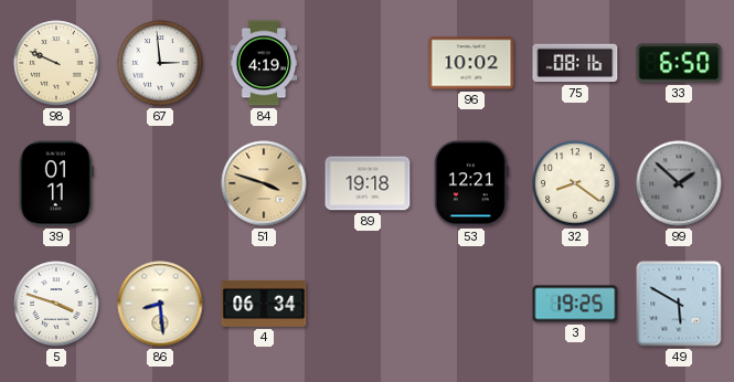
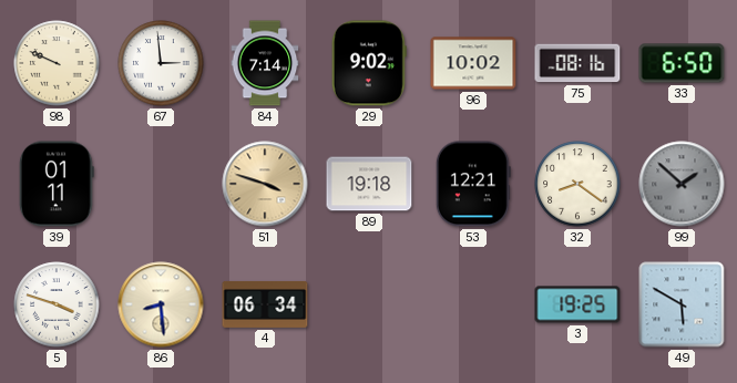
84: 4:19 -> 7:14 (265, 63)
29: none -> 9:02 (369, 63)
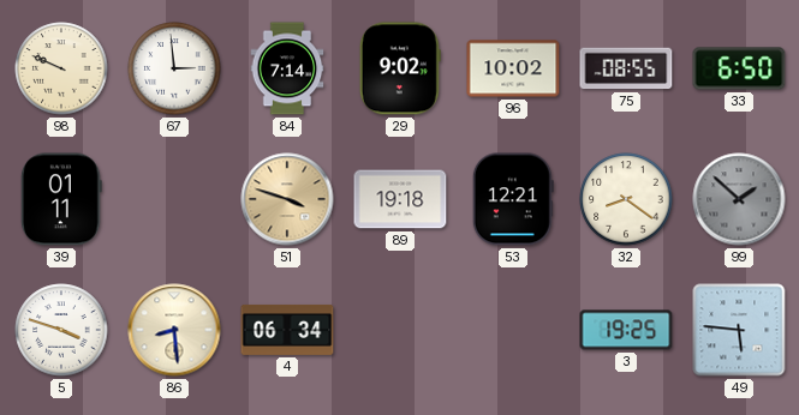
75: 08:16 -> 08:55 (626, 68)
49: 5:50 -> 5:46 (739, 330)
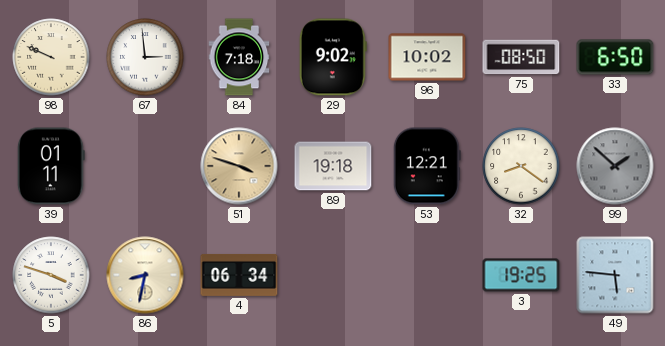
84: 7:14 -> 7:18 (239, 57)
75: 08:55 -> 08:50 (521, 57)
86: 8:29 -> 8:32 (145, 275)
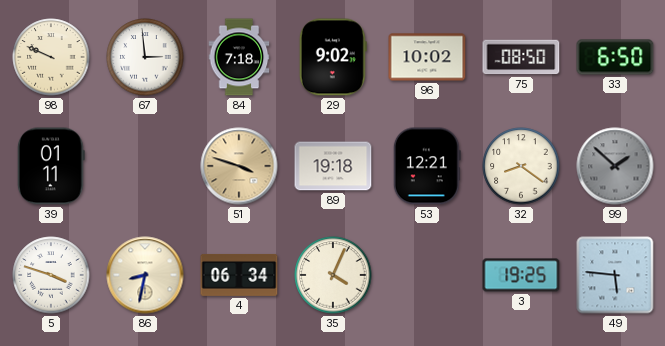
35: none -> 4:04 (333, 275)
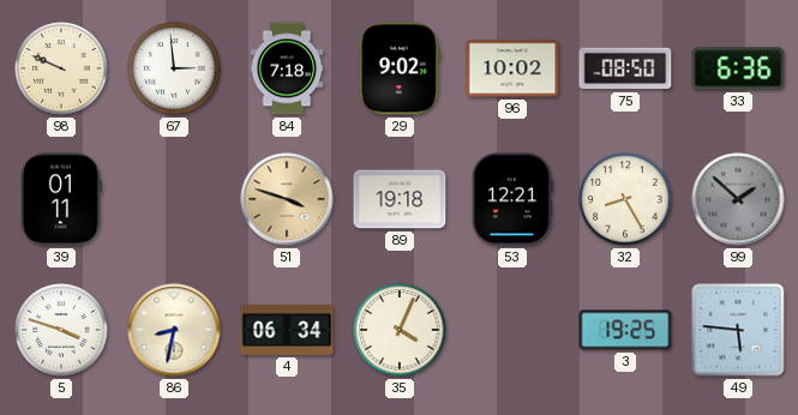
33: 6:50 -> 6:36 (738, 68)
32: 8:21 -> 8:25 (625, 199)
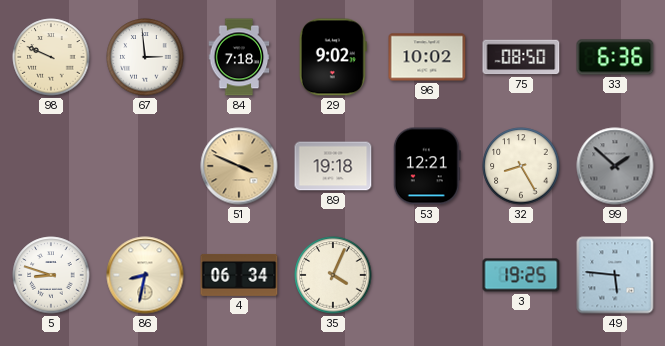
39: 01:11 -> none (61, 199)
51: 3:48 -> 3:49 (239, 166)
5: 3:48 -> 8:48 (51, 275)
